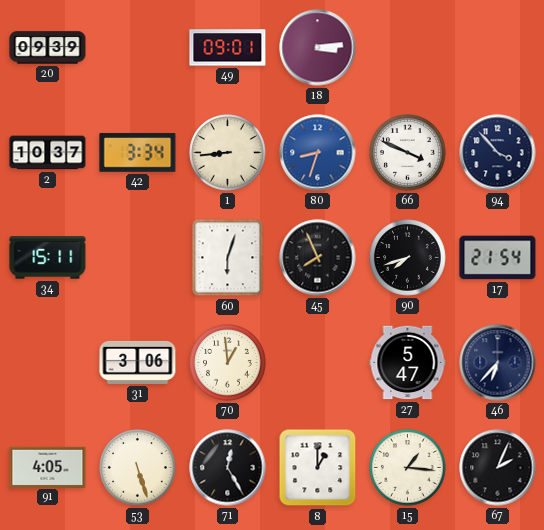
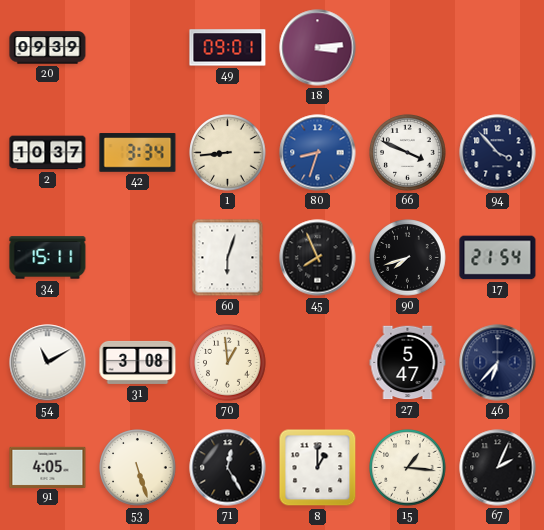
54: none -> 11:10 (48, 363)
31: 3:06 -> 3:08 (138, 362)
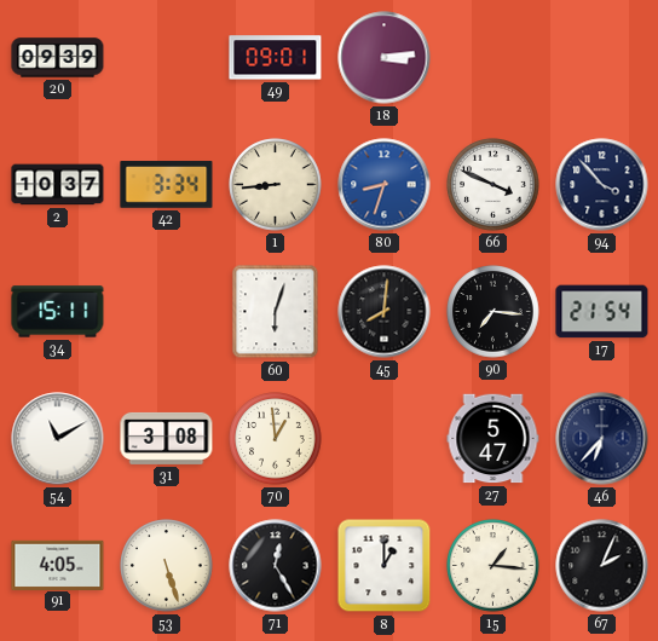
45: 7:56 -> 8:01 (385, 312)
90: 7:42 -> 7:16 (493, 312)
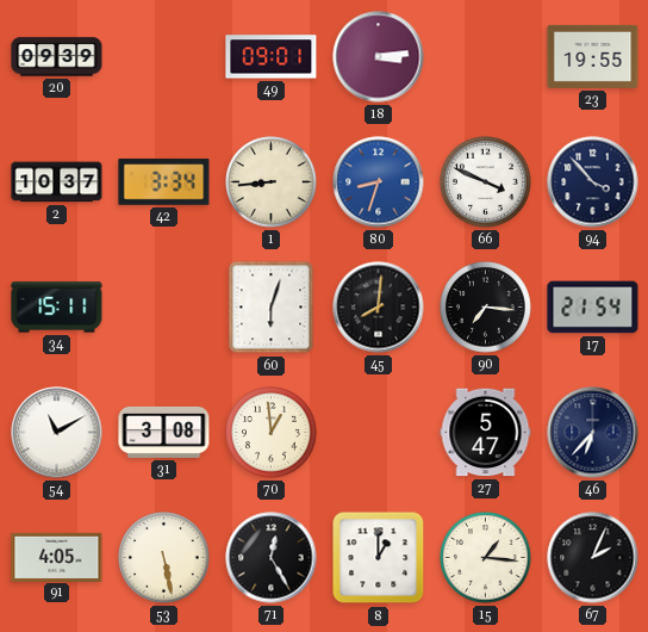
23: none -> 19:55 (593, 56)
53: 5:27 -> 5:28 (164, 558)
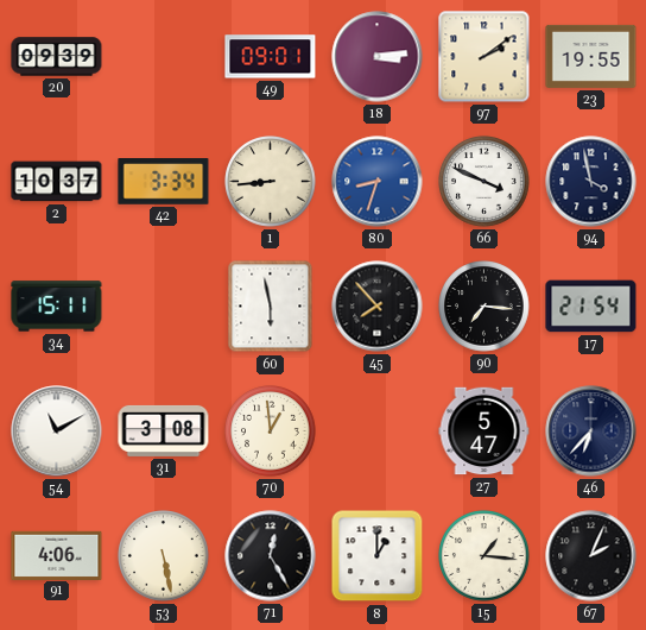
97: none -> 2:09 (484, 57)
94: 3:53 -> 3:58 (591, 182)
60: 6:03 -> 5:58 (271, 307)
45: 8:01 -> 7:53 (378, 307)
91: 4:05 -> 4:06 (57, 555)
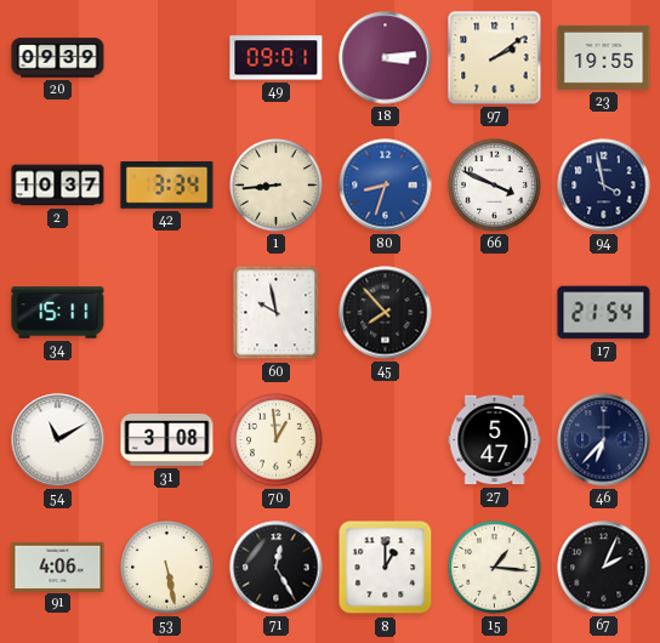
60: 5:58 -> 9:58 (277, 313)
90: 7:16 -> none (484, 307)
